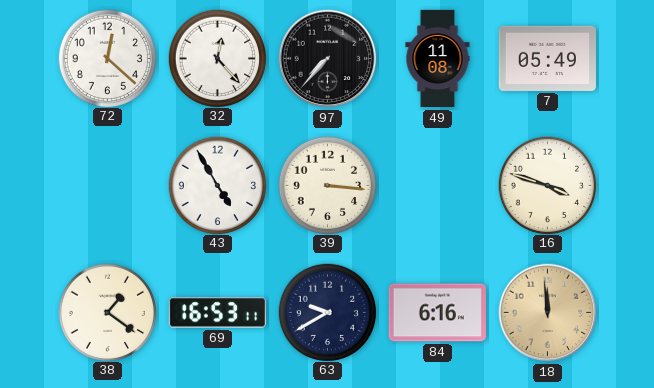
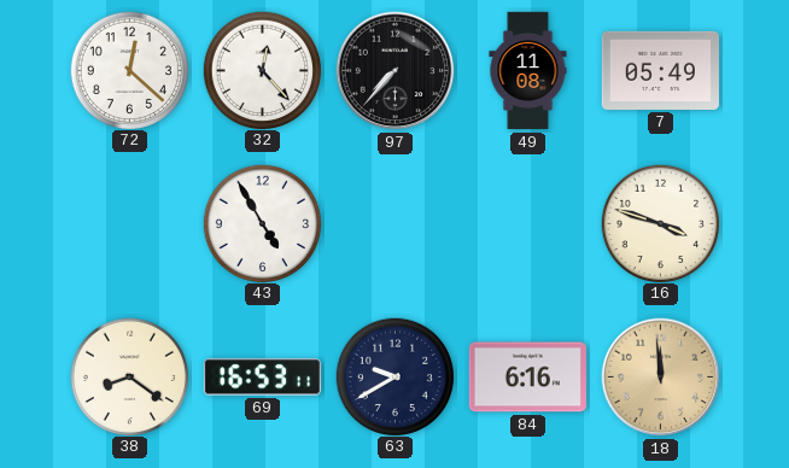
39: 3:16 -> none (327, 185)
38: 1:21 -> 8:21 (129, 376)
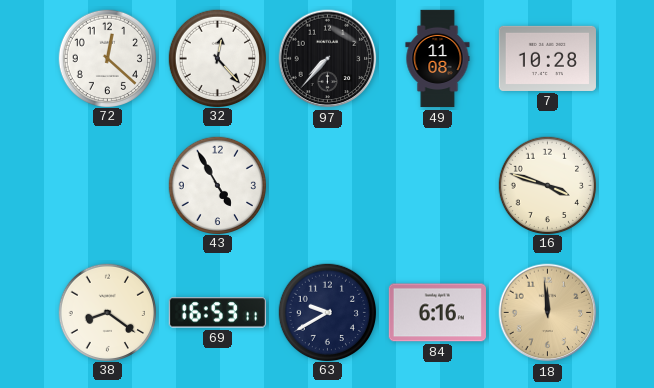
7: 05:49 -> 10:28 (547, 58)
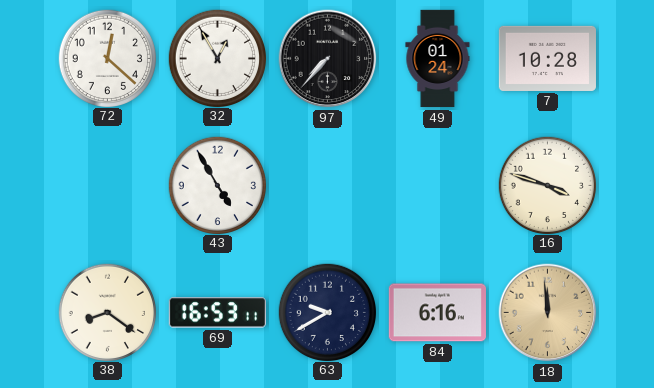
32: 12:23 -> 12:55 (217, 58)
49: 11:08 -> 01:24 (438, 59)
